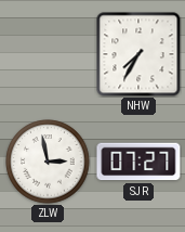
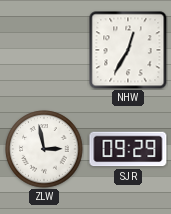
NHW: 7:35 -> 12:35 (128, 50)
SJR: 07:27 -> 09:29 (128, 149)
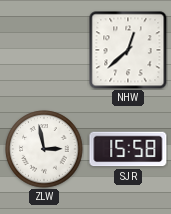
NHW: 12:35 -> 12:38 (128, 50)
SJR: 09:29 -> 15:58 (128, 149)
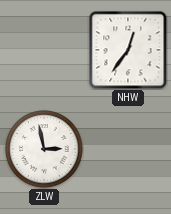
NHW: 12:38 -> 12:36 (128, 50)
SJR: 15:58 -> none (128, 149)
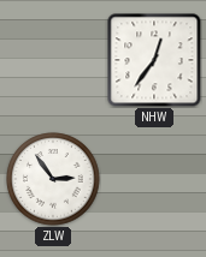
ZLW: 2:58 -> 2:54 (53, 179)
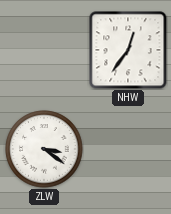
ZLW: 2:54 -> 3:21 (44, 149)
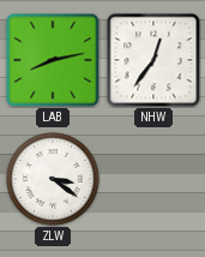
LAB: none -> 8:13 (53, 60)
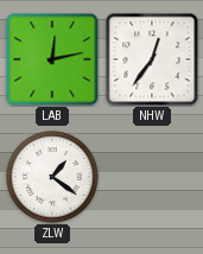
LAB: 8:13 -> 12:13 (52, 59)
ZLW: 3:21 -> 1:21 (52, 177)
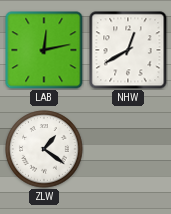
NHW: 12:36 -> 12:40 (128, 50)
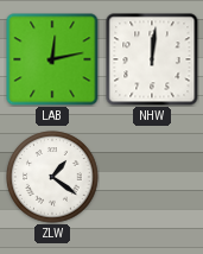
NHW: 12:40 -> 12:01 (152, 59)
